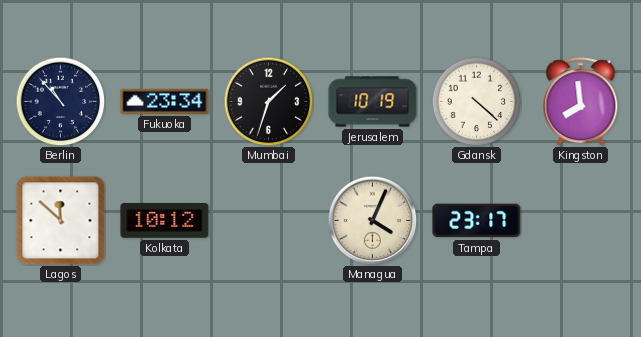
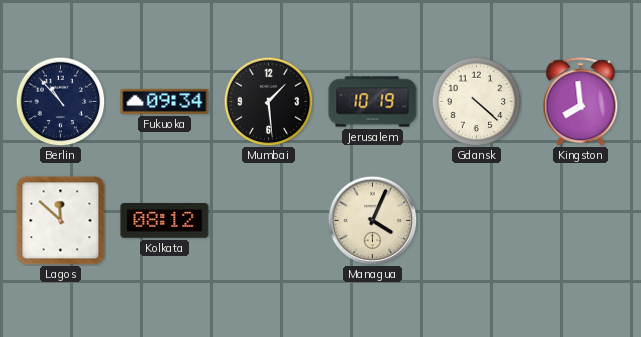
Fukuoka: 23:34 -> 09:34 (165, 101)
Mumbai: 1:33 -> 1:29 (268, 101)
Kolkata: 10:12 -> 08:12 (165, 221)
Tampa: 23:17 -> none (477, 221)
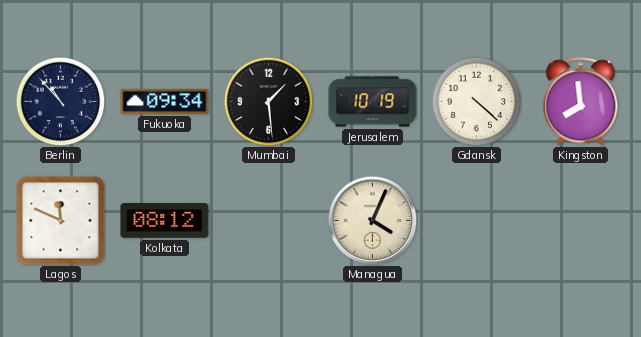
Lagos: 11:52 -> 11:49 (61, 221)
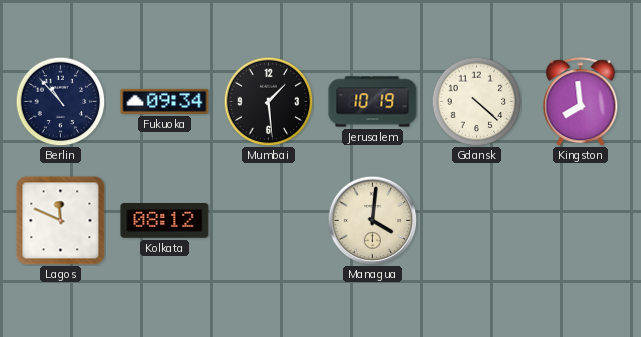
Managua: 4:04 -> 4:01 (372, 220)
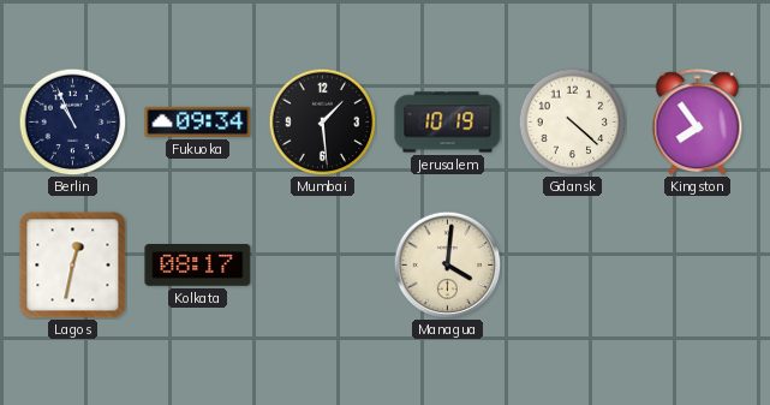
Berlin: 10:53 -> 10:56 (72, 121)
Kingston: 7:59 -> 7:54 (698, 123)
Lagos: 11:49 -> 12:32 (73, 266)
Kolkata: 08:12 -> 08:17 (198, 266)
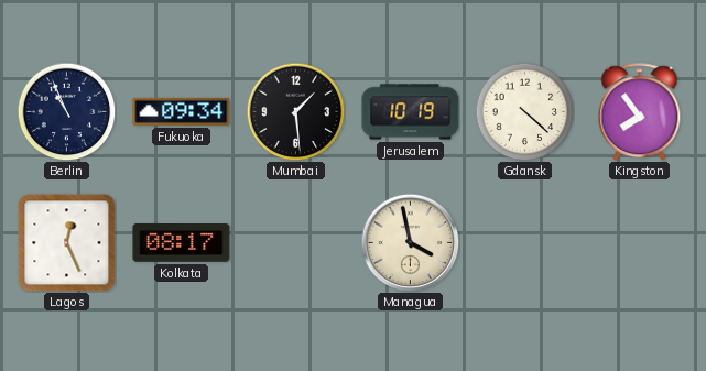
Lagos: 12:32 -> 12:26 (67, 243)
Managua: 4:01 -> 3:58 (410, 242)
